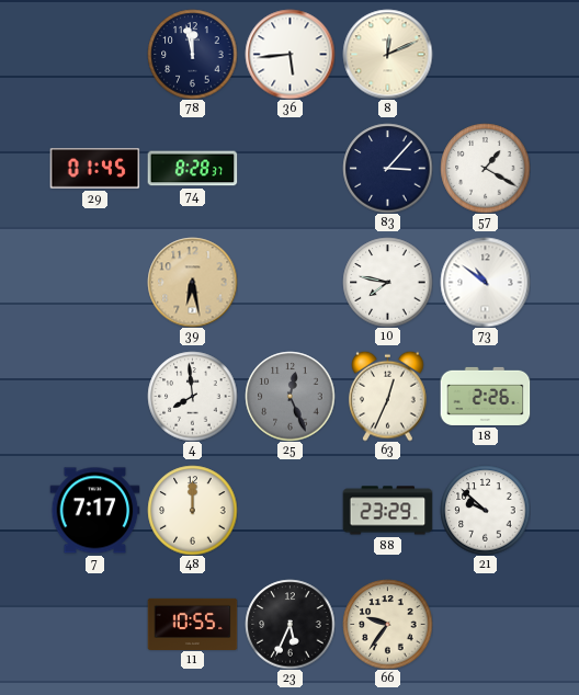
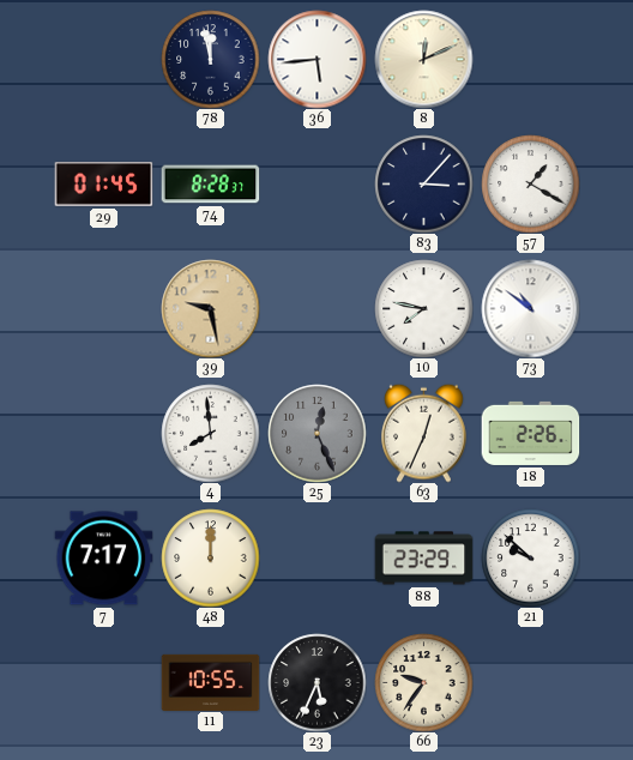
39: 6:28 -> 9:28 (210, 308)
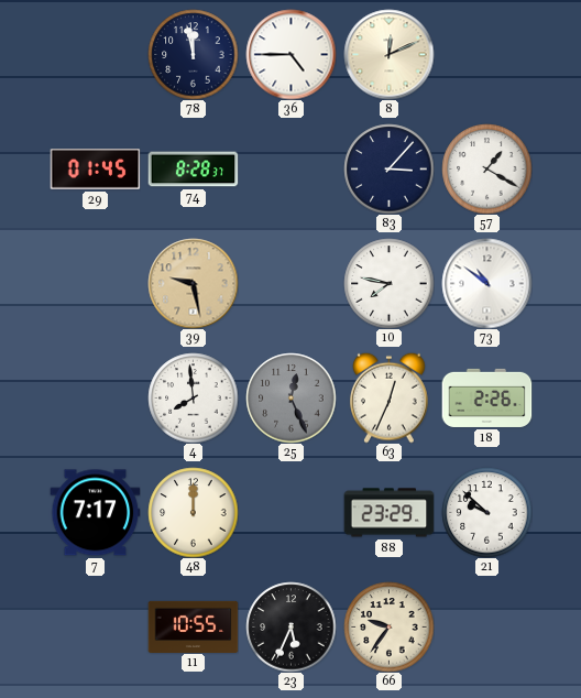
36: 5:44 -> 4:45 (290, 54)
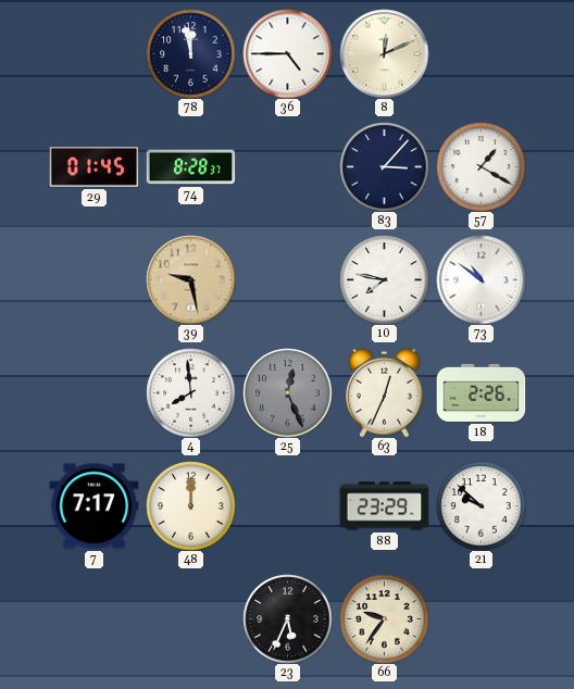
11: 10:55 -> none (193, 626)
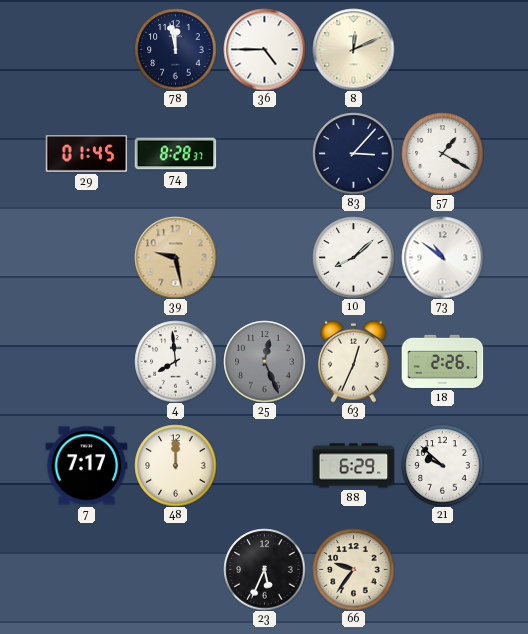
10: 7:47 -> 8:08 (353, 257)
88: 23:29 -> 6:29 (353, 466)
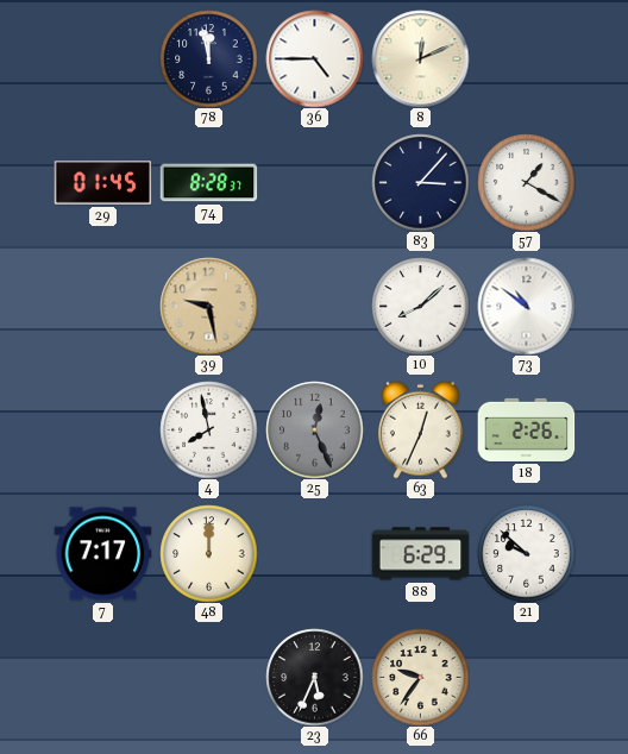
4: 7:59 -> 7:58 (208, 429)
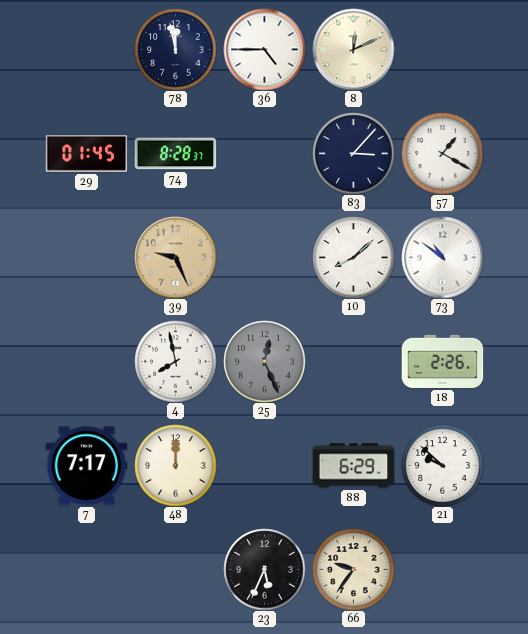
39: 9:28 -> 9:26 (175, 257)
63: 12:34 -> none (421, 429)
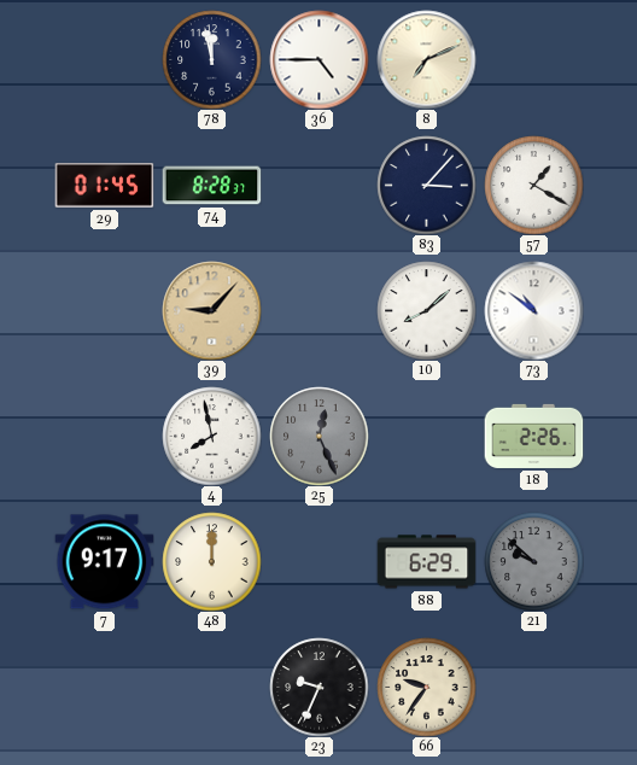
8: 12:11 -> 7:11 (426, 59)
39: 9:26 -> 9:07 (211, 310)
7: 7:17 -> 9:17 (104, 562)
21 dial: white -> grey (533, 561)
23: 5:34 -> 9:34 (318, 687)
